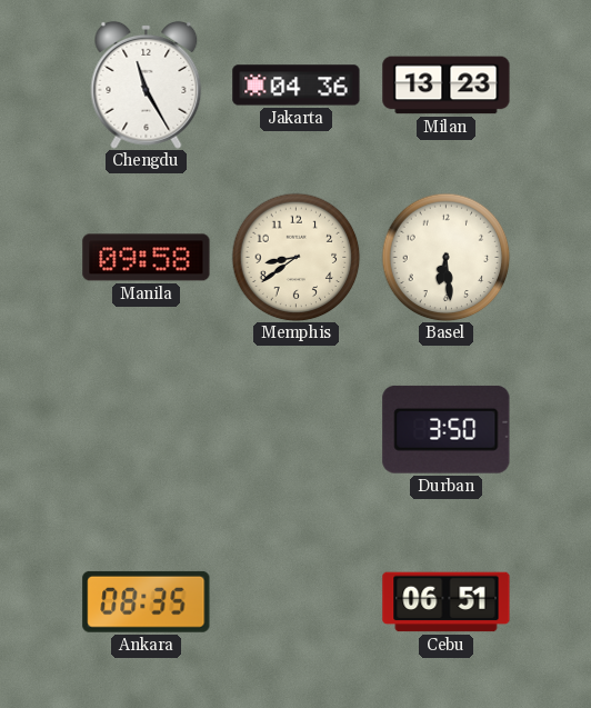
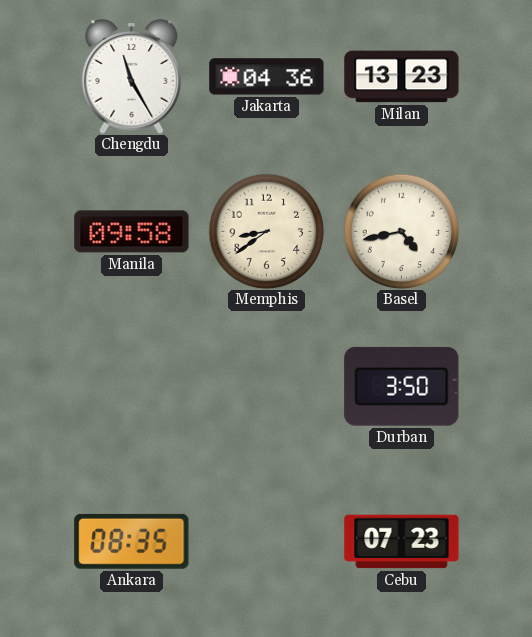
Basel: 6:29 -> 4:43 (401, 231)
Cebu: 06:51 -> 07:23 (402, 542)
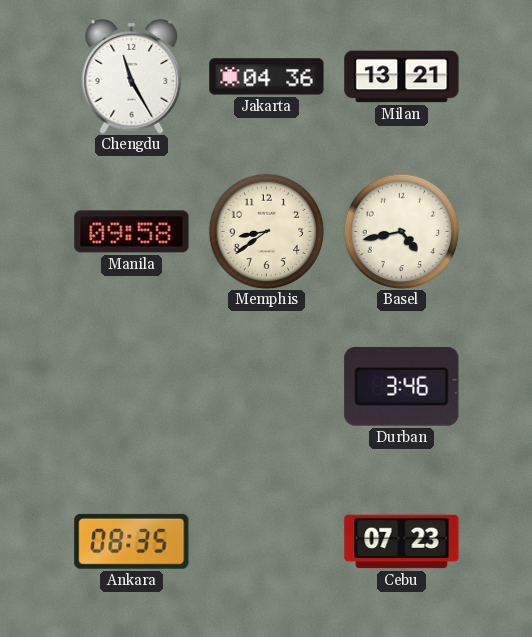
Milan: 13:23 -> 13:21 (402, 77)
Durban: 3:50 -> 3:46 (402, 386)
